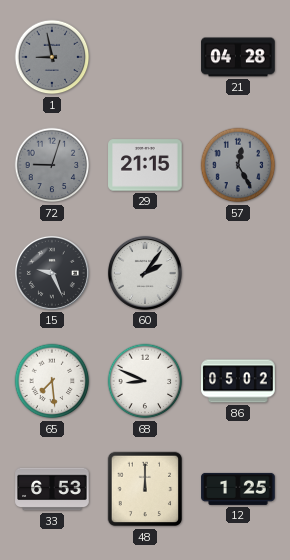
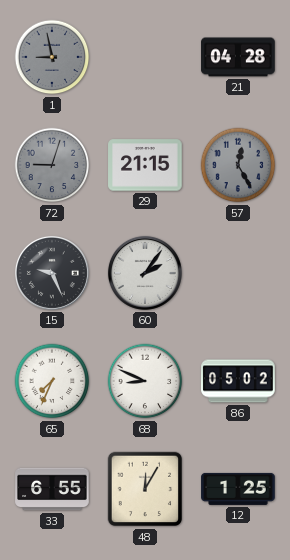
65: 7:29 -> 7:34 (52, 381)
33: 6:53 -> 6:55 (52, 489)
48: 12:00 -> 12:05 (145, 489)
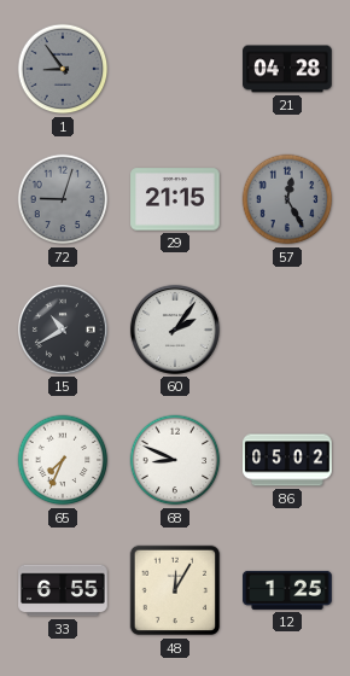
1: 8:58 -> 8:54 (63, 69)
15: 9:26 -> 10:40 (63, 330)
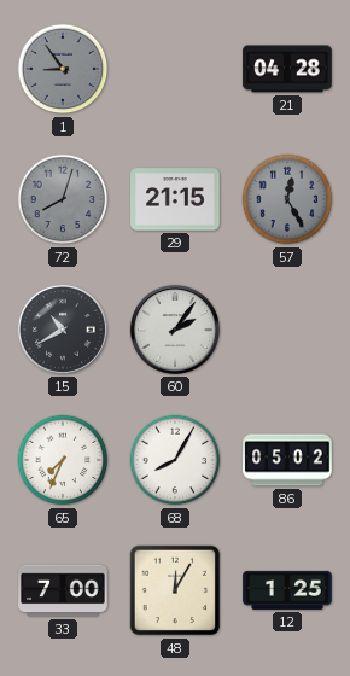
72: 9:03 -> 8:03 (63, 199)
68: 8:49 -> 8:05 (175, 460)
33: 6:55 -> 7:00 (63, 590)
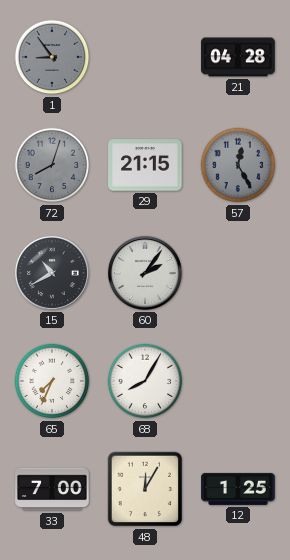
86: 05:02 -> none (287, 460)
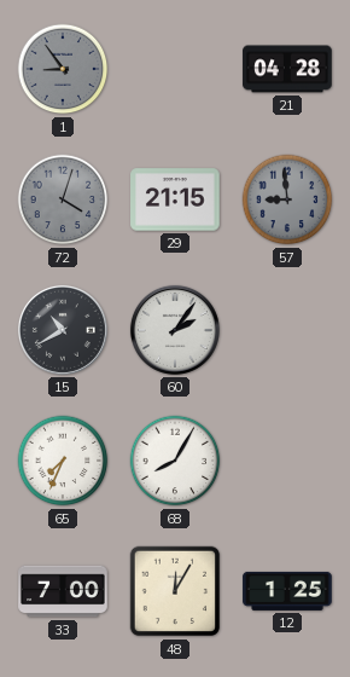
72: 8:03 -> 4:03 (63, 199)
57: 12:25 -> 8:59 (287, 199)
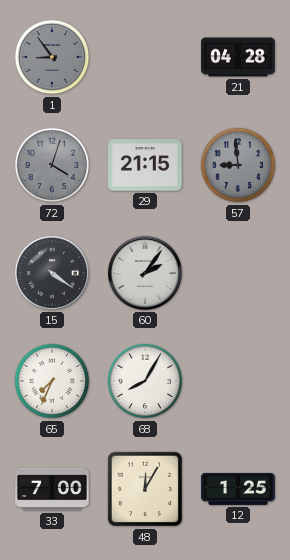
15: 10:40 -> 4:21 (52, 273)
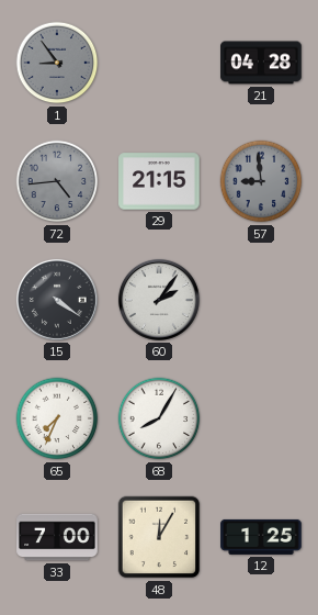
72: 4:03 -> 4:44 (57, 181)
